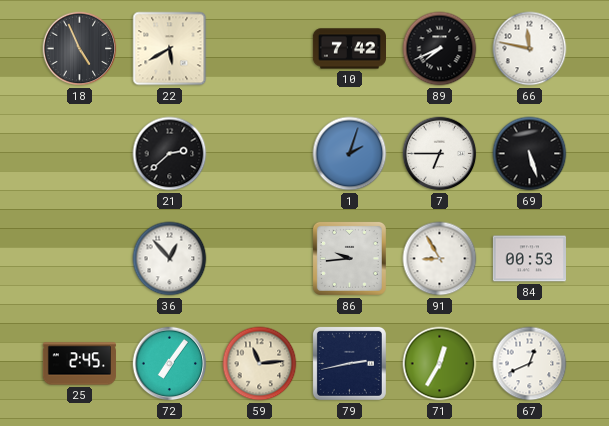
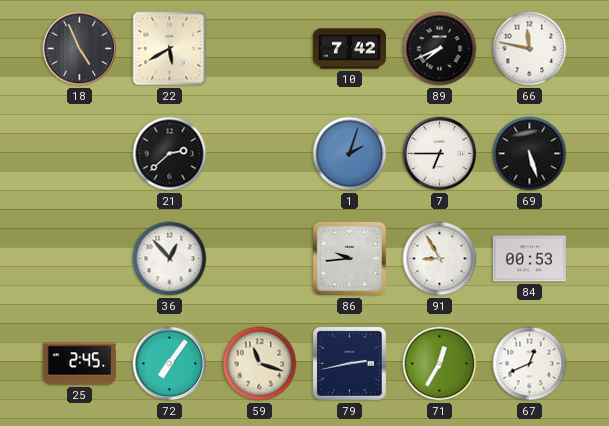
59: 11:14 -> 11:18 (260, 364)
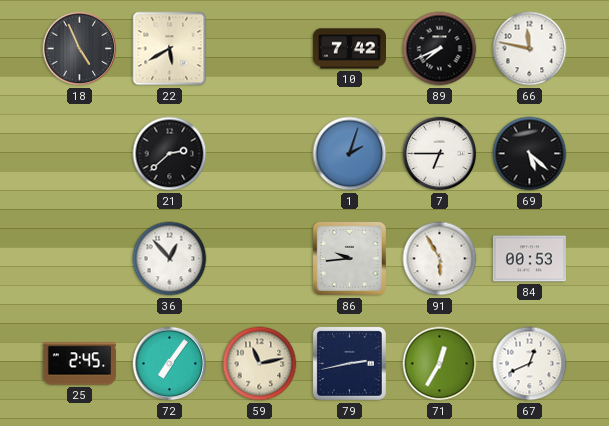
69: 5:27 -> 5:22 (530, 154)
91: 8:55 -> 5:55 (440, 259)
59: 11:18 -> 11:13 (260, 364)
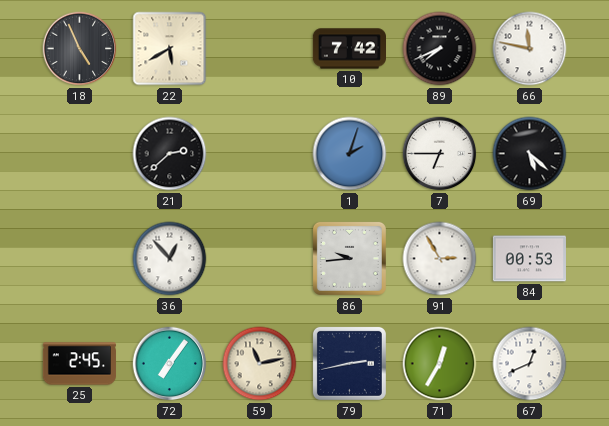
91: 5:55 -> 2:55 (440, 259)
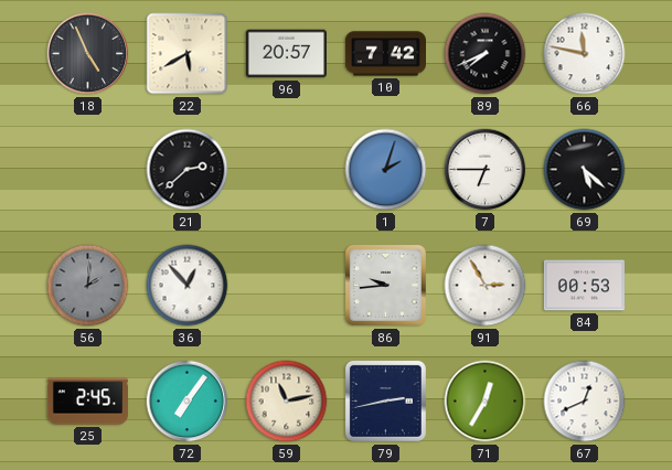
96: none -> 20:57 (286, 54)
56: none -> 2:01 (88, 286)
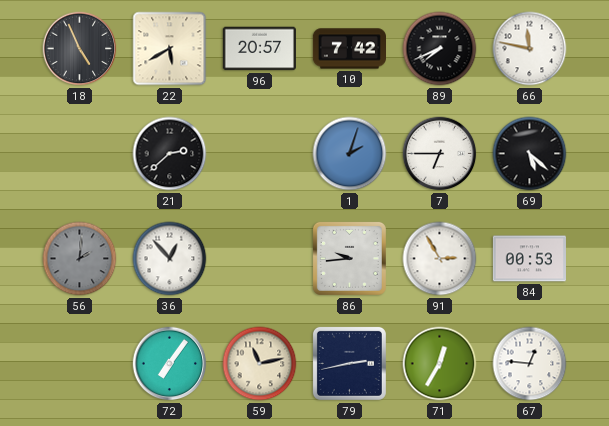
25: 2:45 -> none (87, 402)
67: 12:41 -> 12:46 (530, 364)
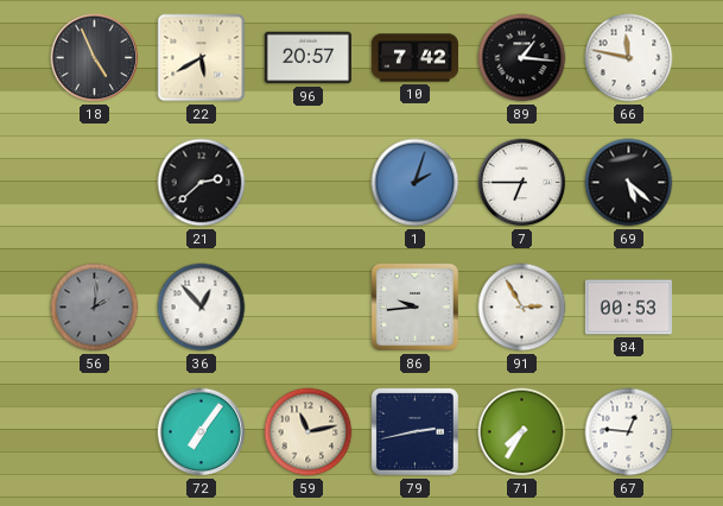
89: 7:41 -> 1:16 (522, 58)
71: 12:35 -> 7:35 (522, 432)
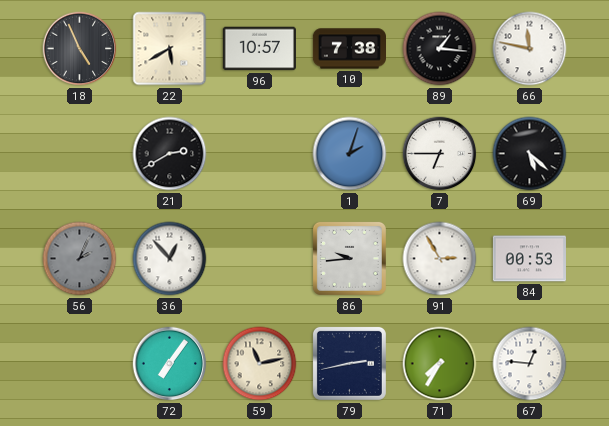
96: 20:57 -> 10:57 (259, 49)
10: 7:42 -> 7:38 (349, 49)
21: 2:38 -> 2:40 (170, 154)
56: 2:01 -> 2:04 (80, 259)
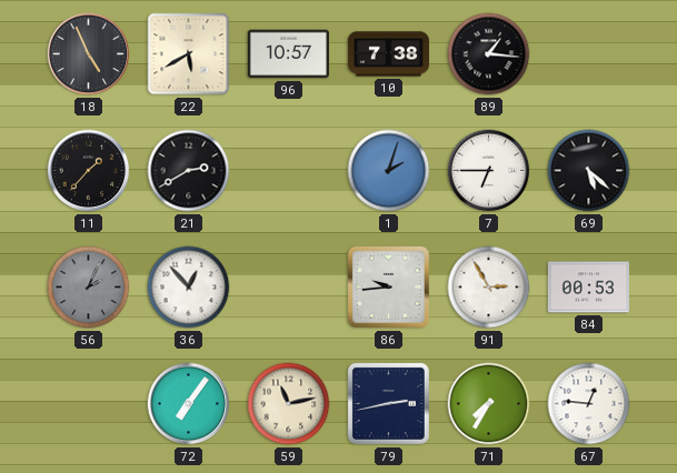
66: 11:47 -> none (530, 49)
11: none -> 1:37 (89, 171)
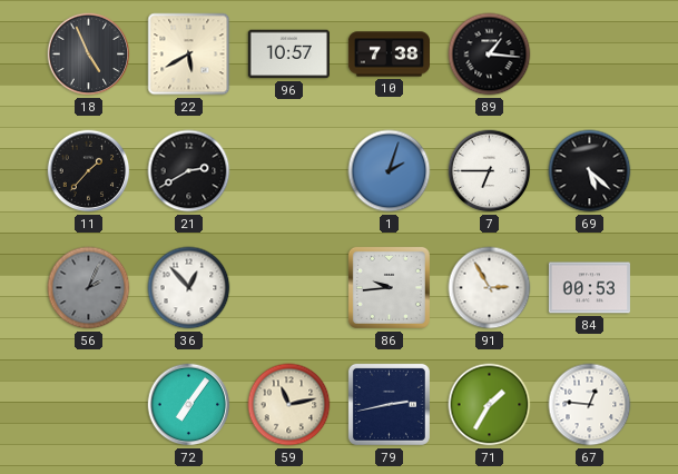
71: 7:35 -> 1:35 (490, 405)
